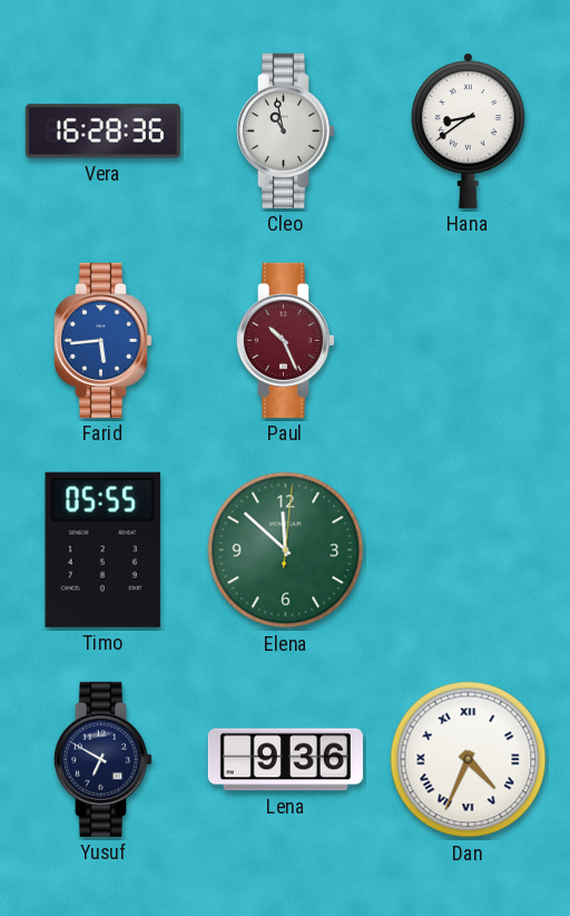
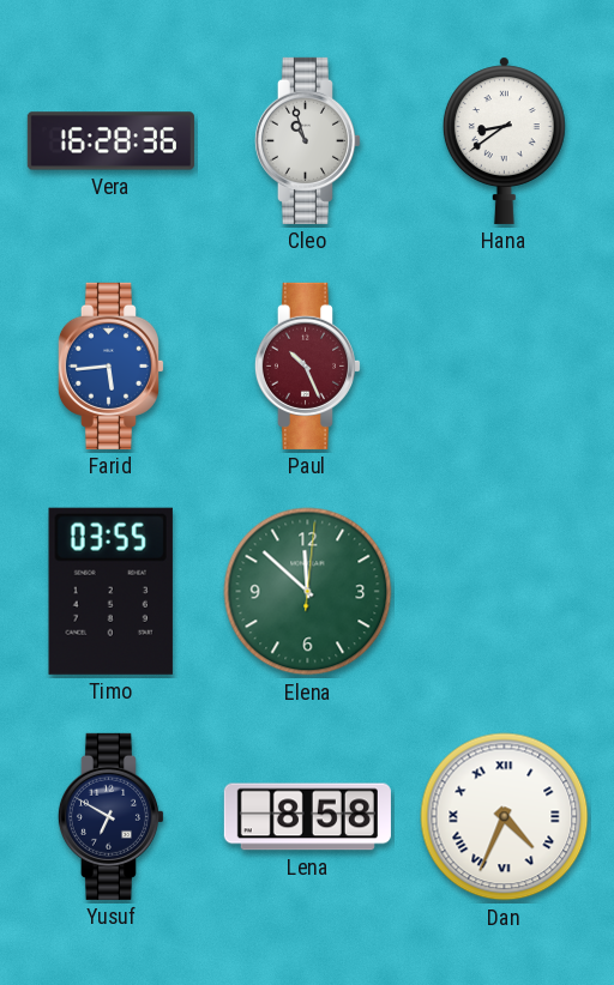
Cleo: 10:58 -> 10:57 (307, 140)
Timo: 05:55 -> 03:55 (110, 591)
Lena: 9:36 -> 8:58 (307, 817)
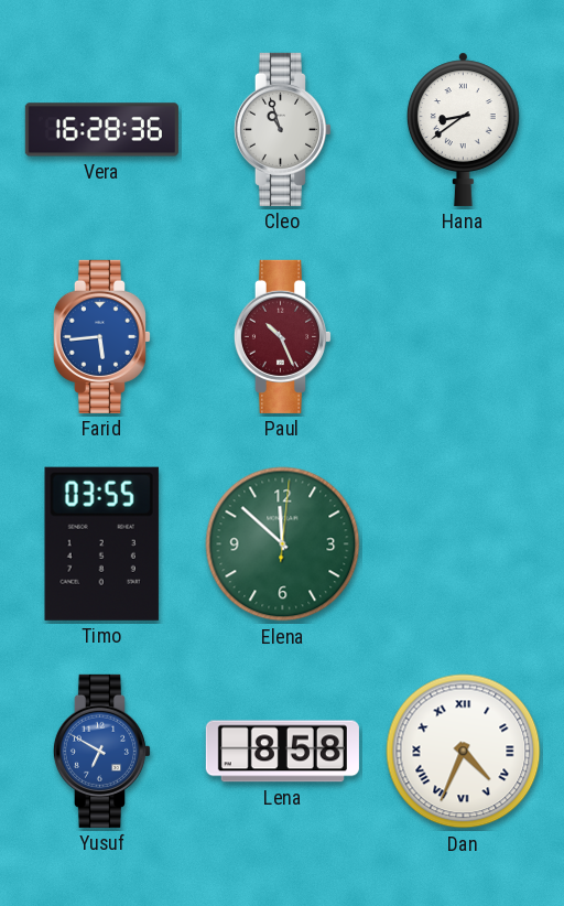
Yusuf dial: navy -> blue (101, 751)
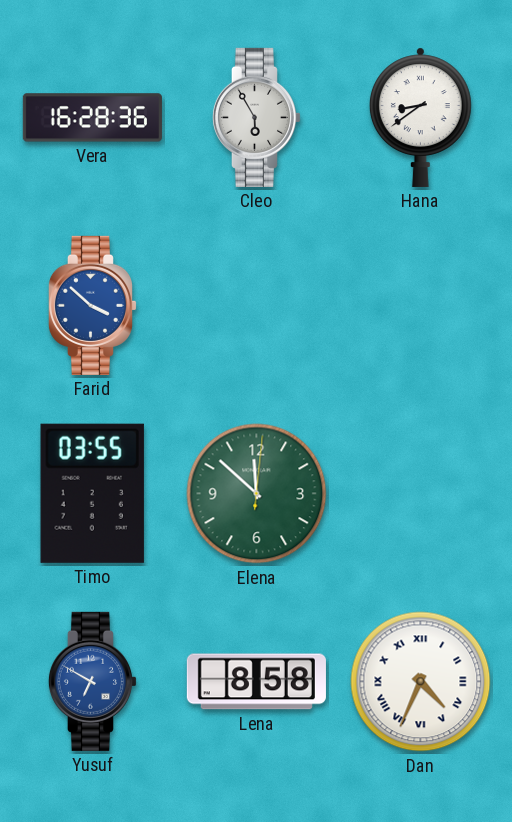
Cleo: 10:57 -> 5:55 (256, 117)
Farid: 5:44 -> 3:52 (92, 305)
Paul: 10:26 -> none (282, 336)
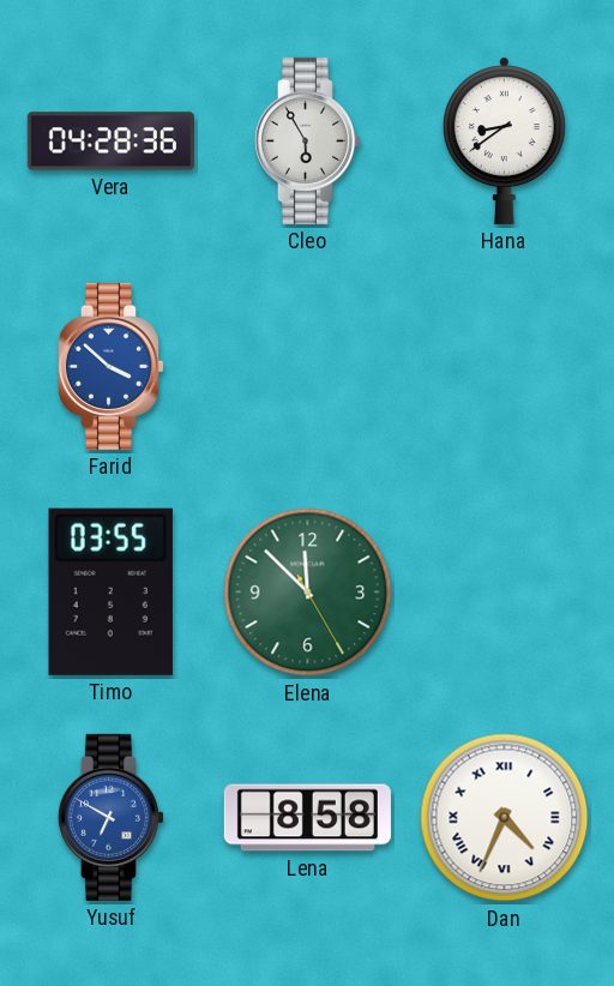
Vera: 16:28 -> 04:28 (110, 142)
Elena: 11:52:01 -> 11:52:25 (308, 593)
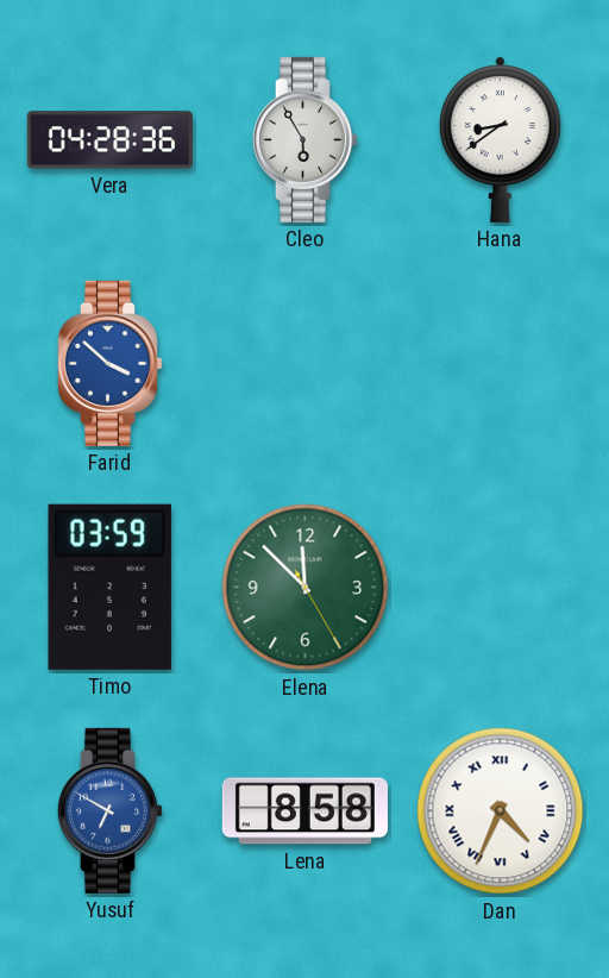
Timo: 03:55 -> 03:59 (109, 587)
